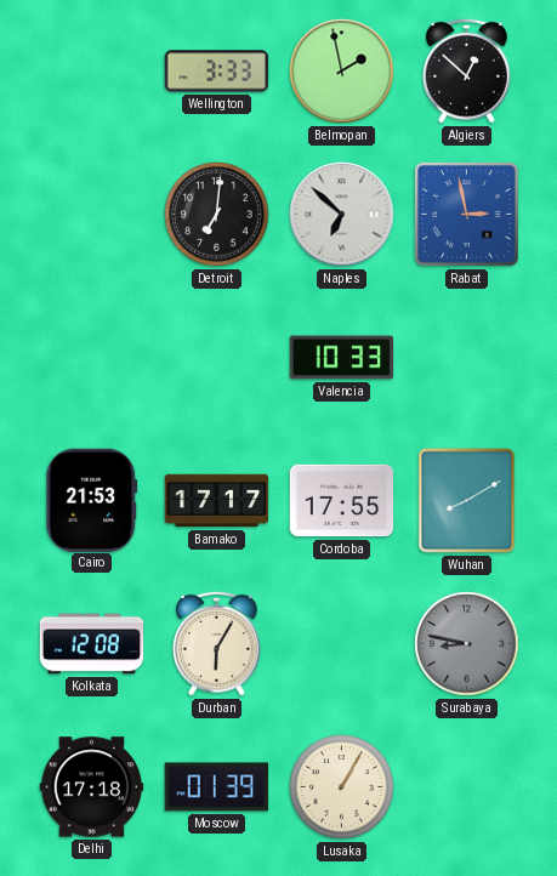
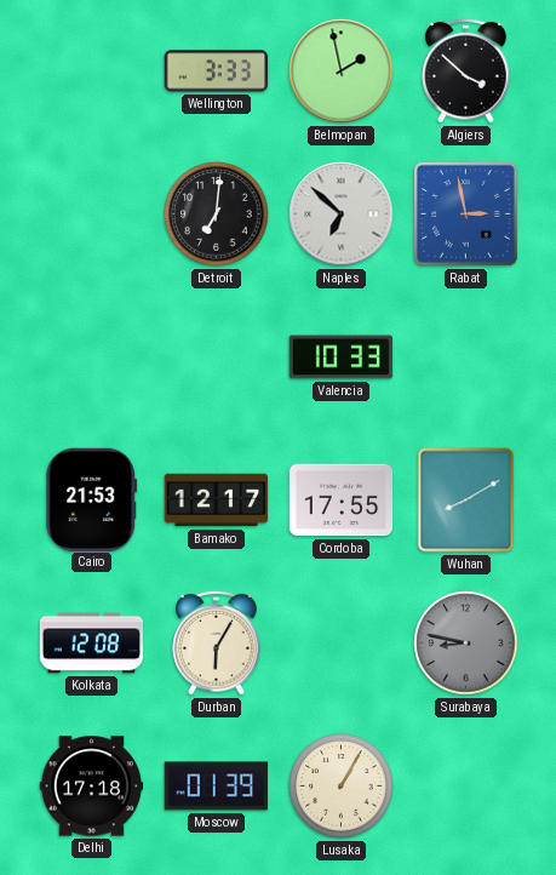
Algiers: 12:52 -> 3:52 (466, 70)
Bamako: 17:17 -> 12:17 (217, 501)
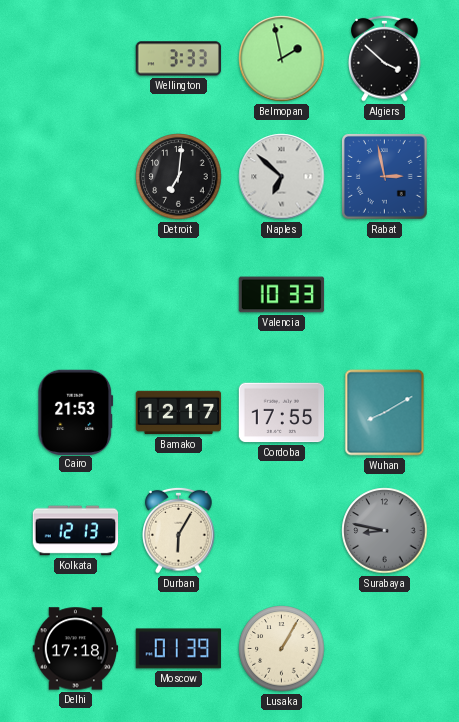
Kolkata: 12:08 -> 12:13 (76, 531)
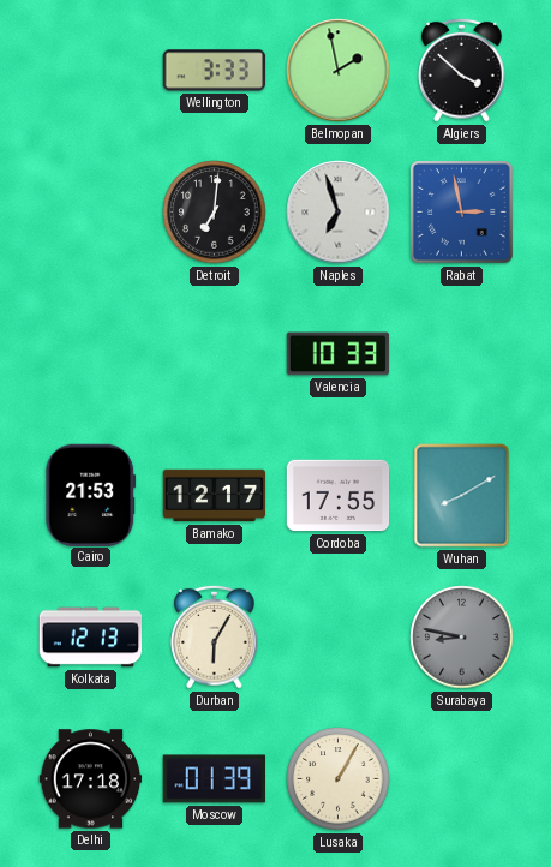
Naples: 6:52 -> 6:57 (339, 213)
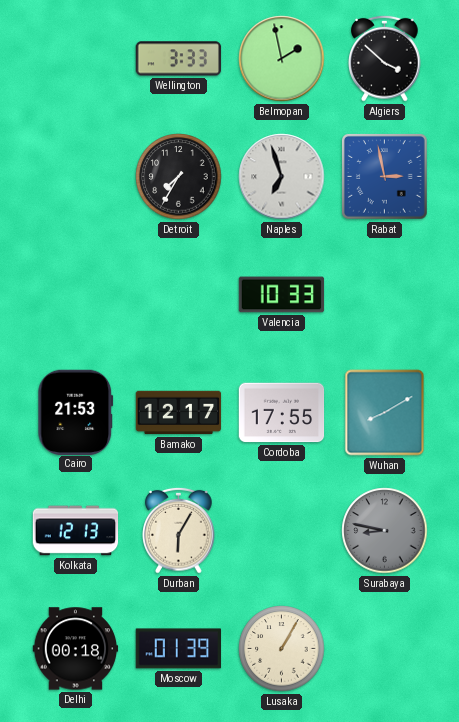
Detroit: 7:01 -> 7:35 (179, 177)
Delhi: 17:18 -> 00:18 (76, 649)
